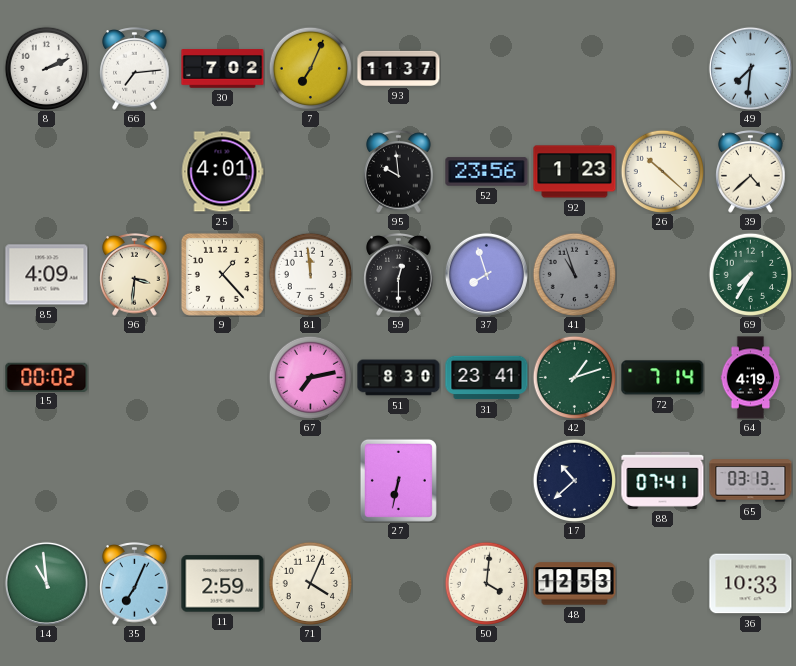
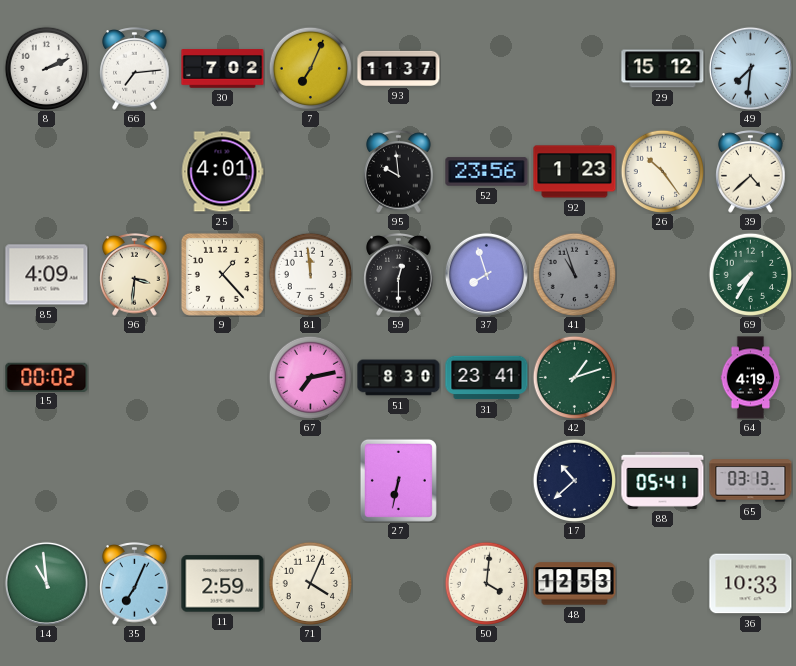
29: none -> 15:12 (663, 69)
26: 10:22 -> 10:24 (662, 171)
72: 7:14 -> none (663, 378)
88: 07:41 -> 05:41 (663, 480)
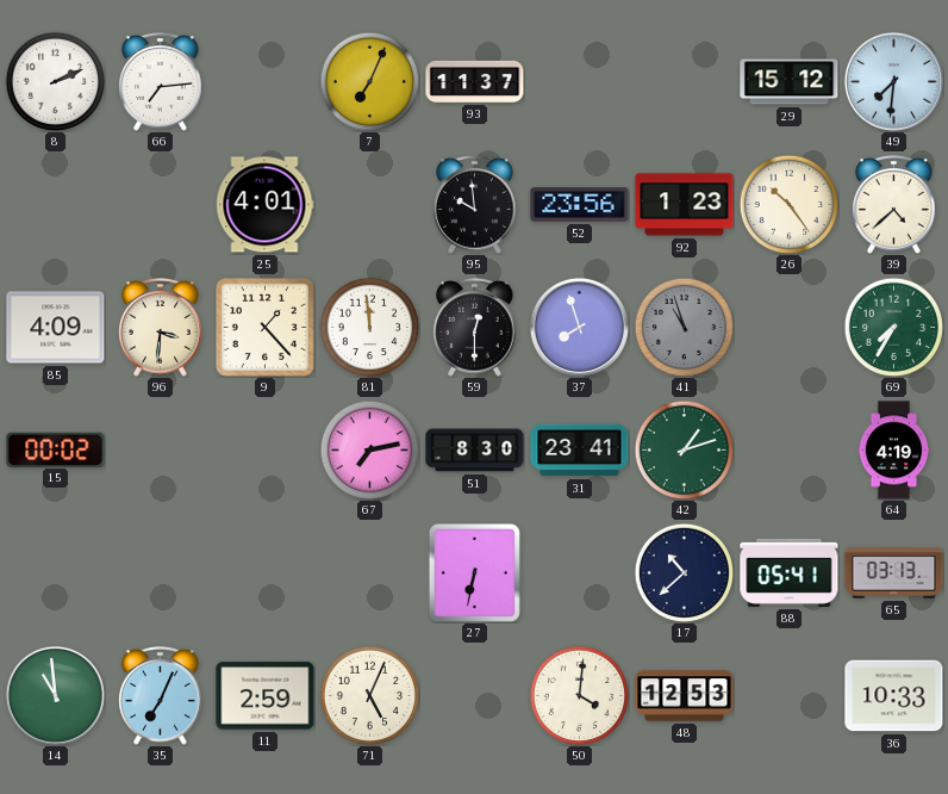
30: 7:02 -> none (223, 69)
71: 4:04 -> 5:04 (369, 695)
